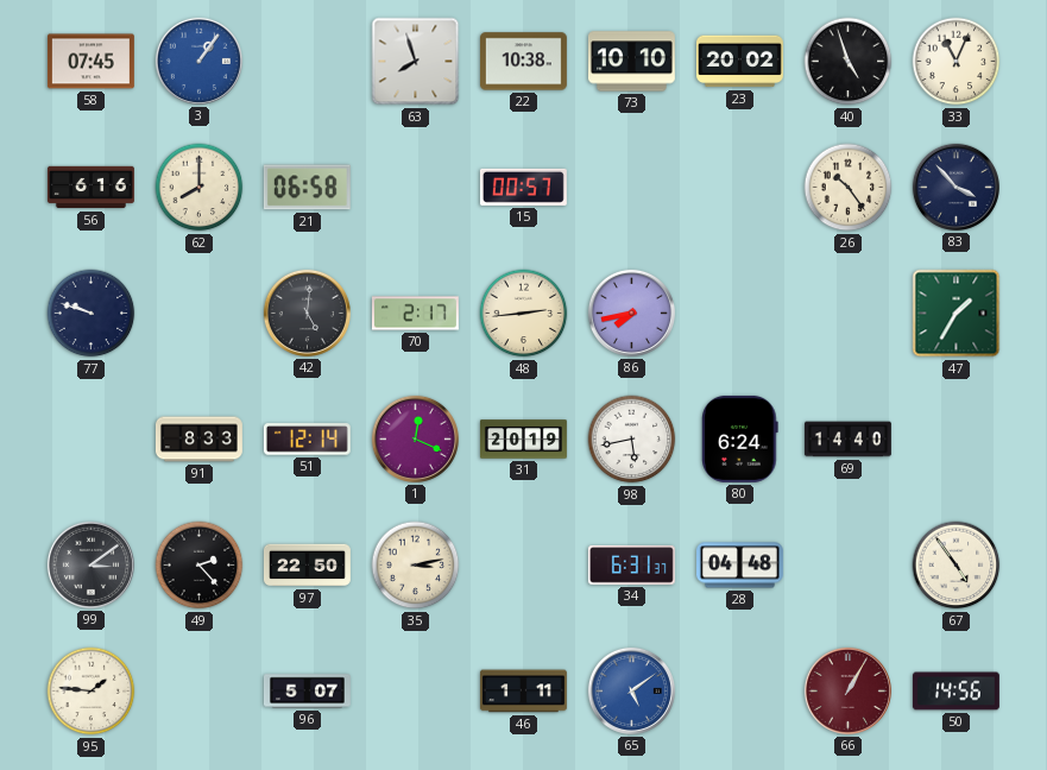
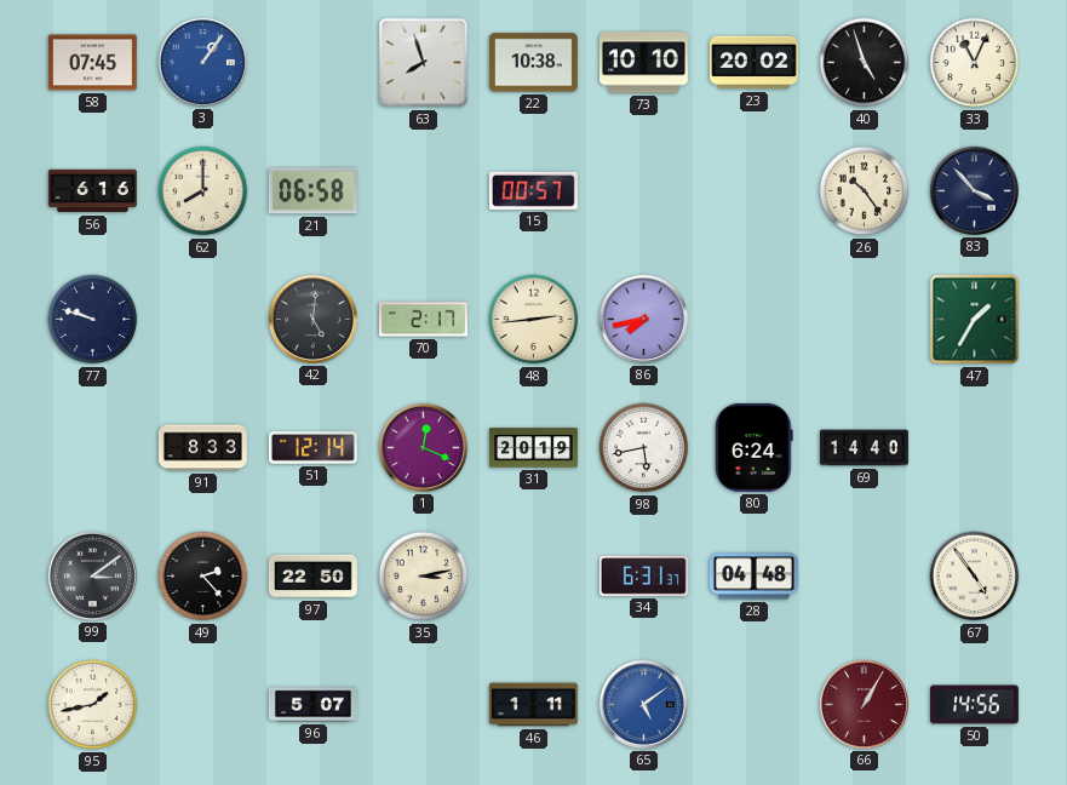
95: 1:46 -> 1:43 (93, 705)
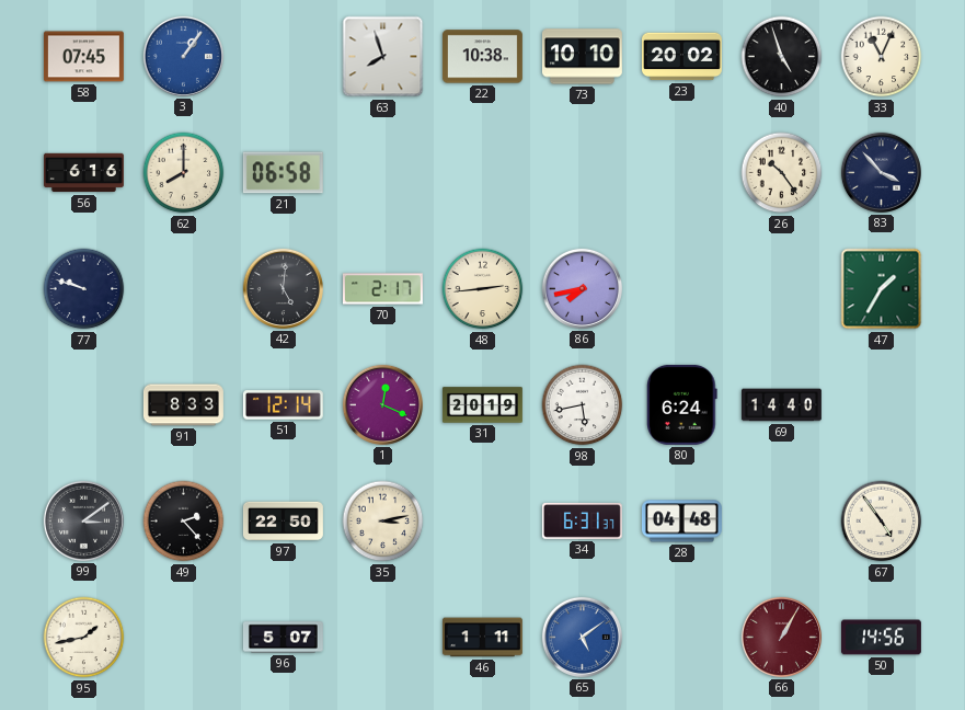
15: 00:57 -> none (533, 190)
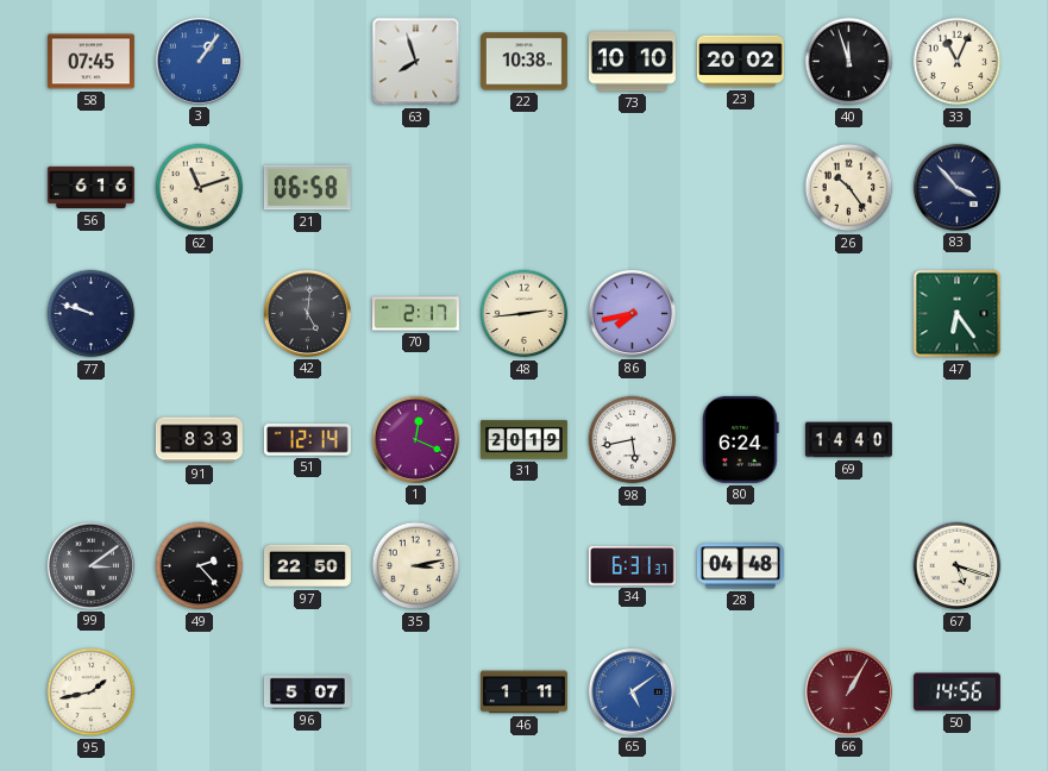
40: 4:57 -> 11:57 (849, 62)
62: 8:00 -> 11:12 (200, 188)
47: 1:35 -> 6:24 (958, 314)
67: 4:54 -> 5:18 (958, 566)
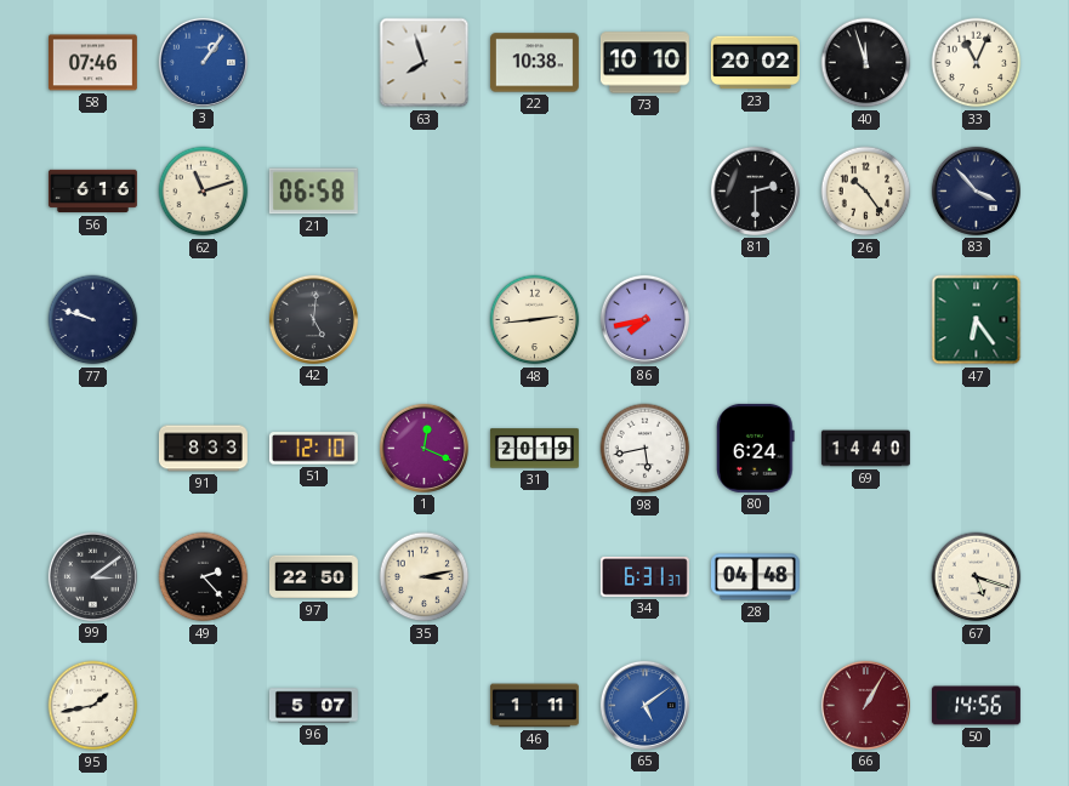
58: 07:45 -> 07:46 (92, 63)
81: none -> 2:30 (755, 190)
70: 2:17 -> none (415, 314)
51: 12:14 -> 12:10 (313, 449)
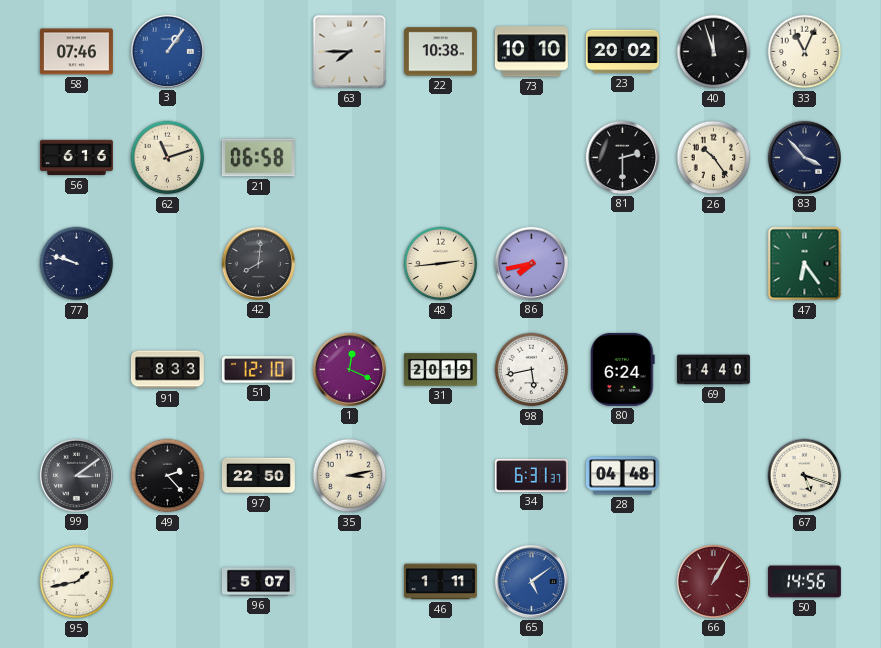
63: 7:57 -> 7:45 (350, 52)
42: 5:01 -> 8:01 (258, 263)
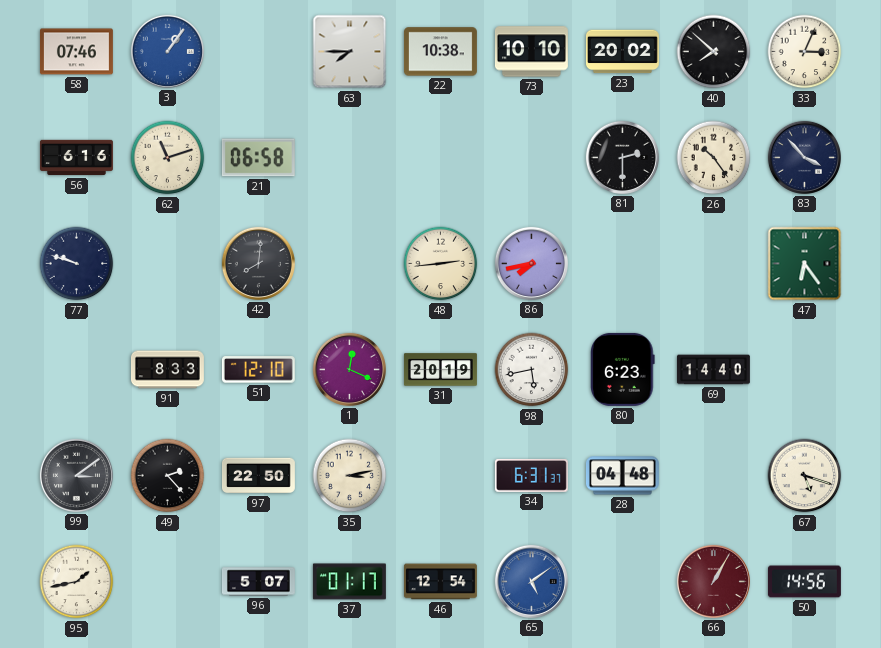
40: 11:57 -> 7:52 (714, 52)
33: 11:04 -> 3:04 (805, 52)
80: 6:24 -> 6:23 (623, 369)
37: none -> 01:17 (349, 582)
46: 1:11 -> 12:54 (440, 582)
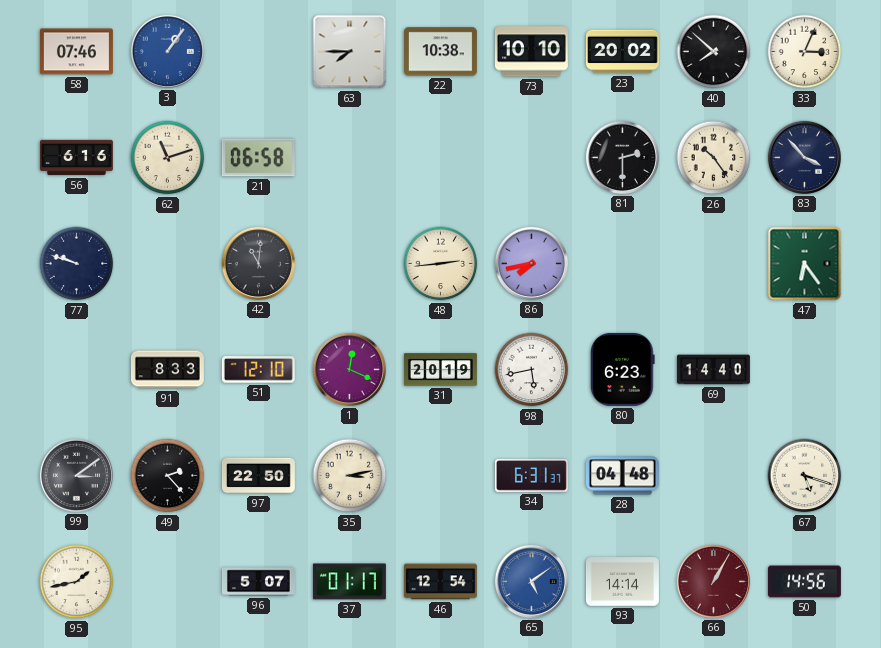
42: 8:01 -> 11:01 (258, 263)
93: none -> 14:14 (622, 582)
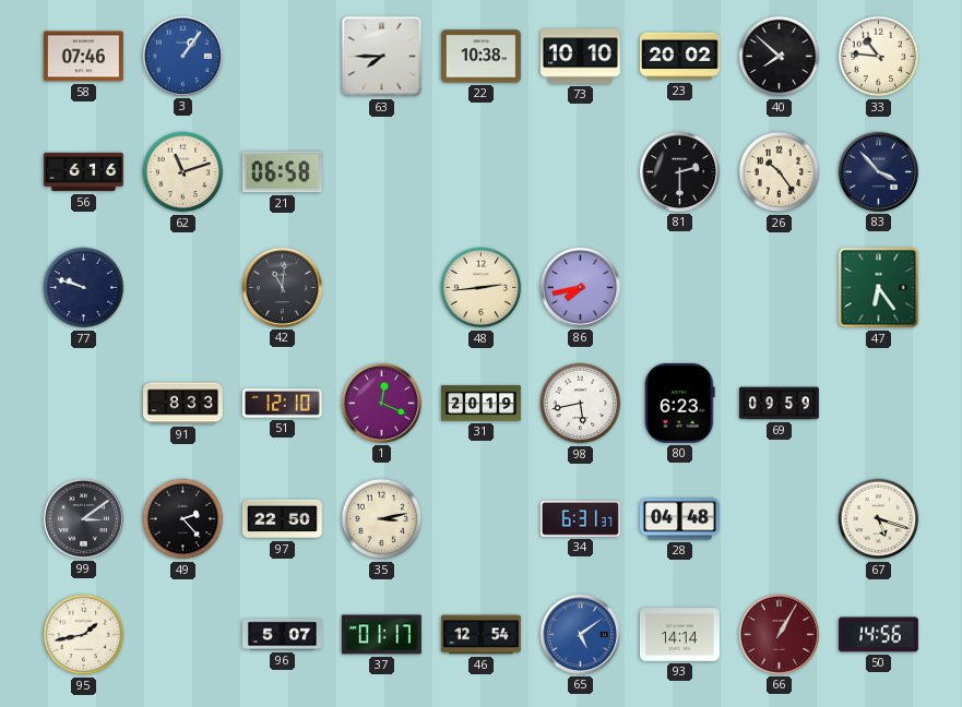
33: 3:04 -> 10:46 (879, 57)
69: 14:40 -> 09:59 (779, 404)
